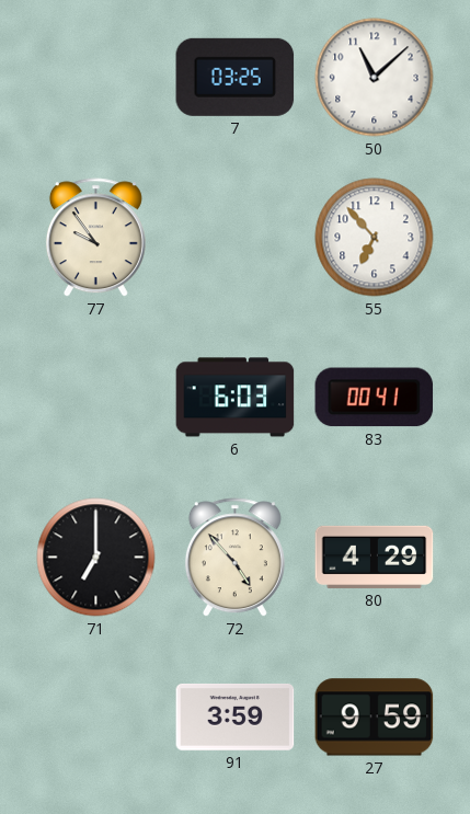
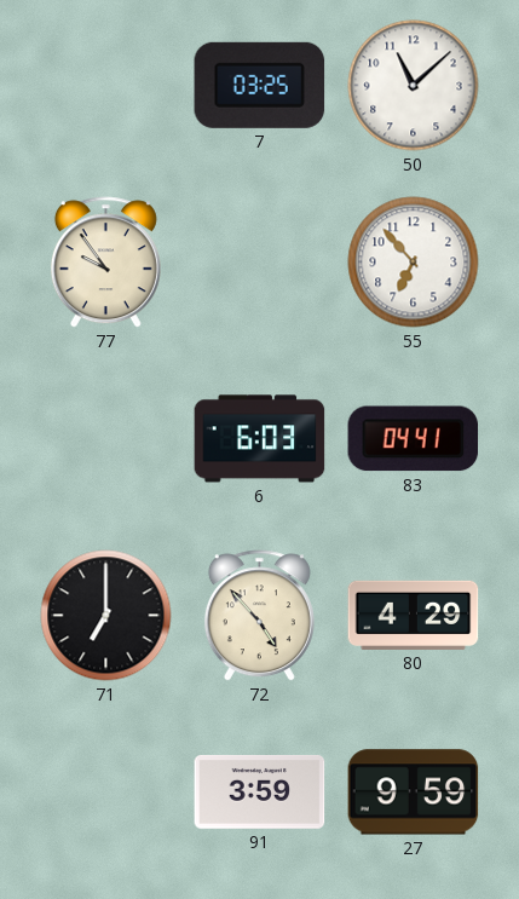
83: 00:41 -> 04:41 (414, 439)
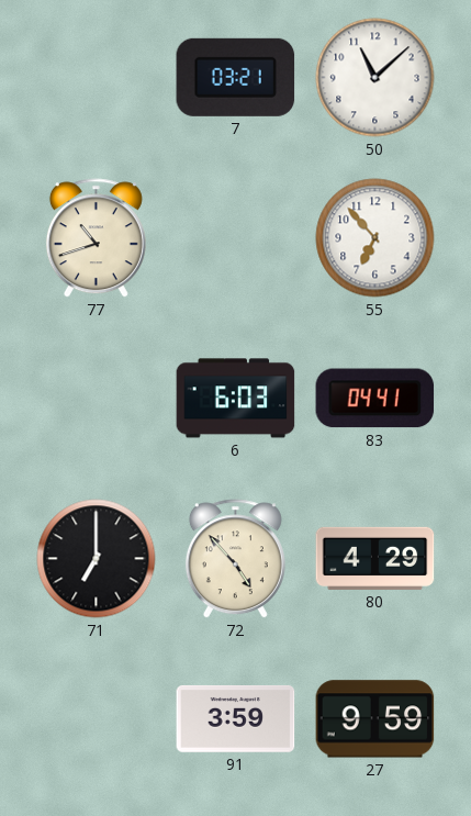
7: 03:25 -> 03:21 (236, 77)
77: 9:54 -> 10:42 (96, 238)
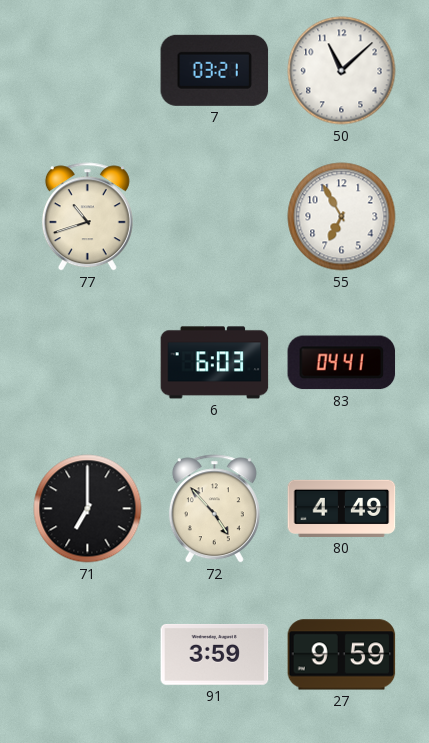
55: 6:53 -> 6:55 (342, 217)
80: 4:29 -> 4:49 (342, 508)
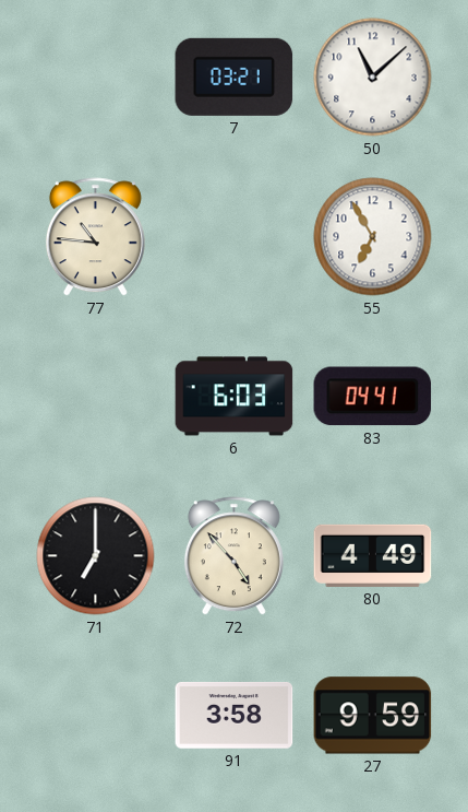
77: 10:42 -> 10:46 (95, 237)
91: 3:59 -> 3:58 (235, 715)
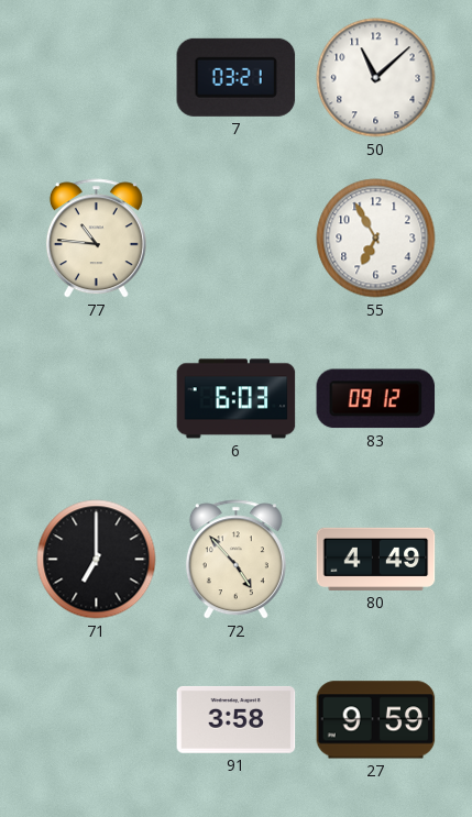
83: 04:41 -> 09:12 (376, 399)
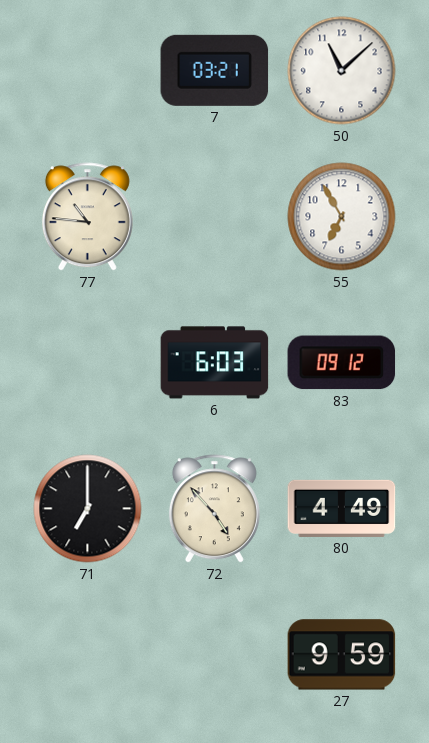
91: 3:58 -> none (237, 719)
